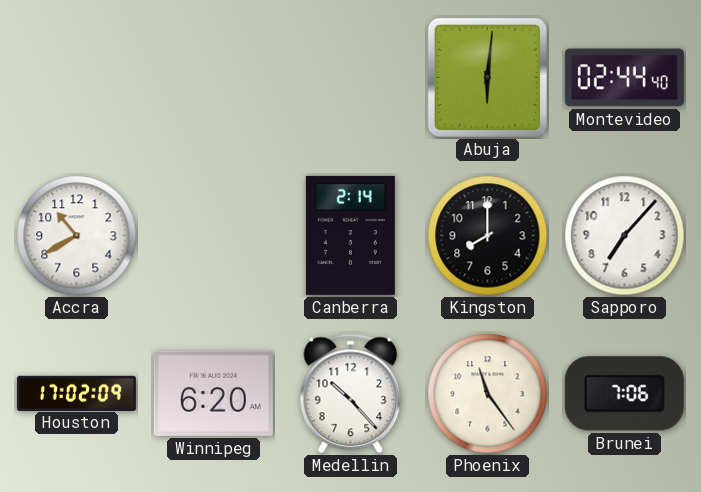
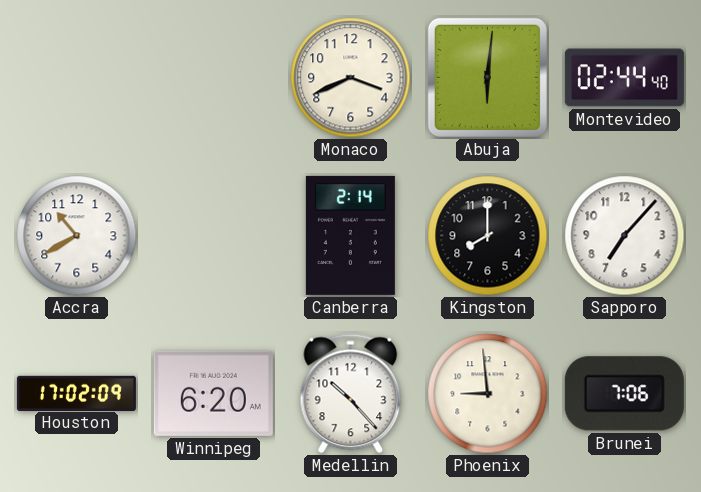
Monaco: none -> 3:41 (351, 78)
Phoenix: 11:24 -> 8:59 (488, 394)
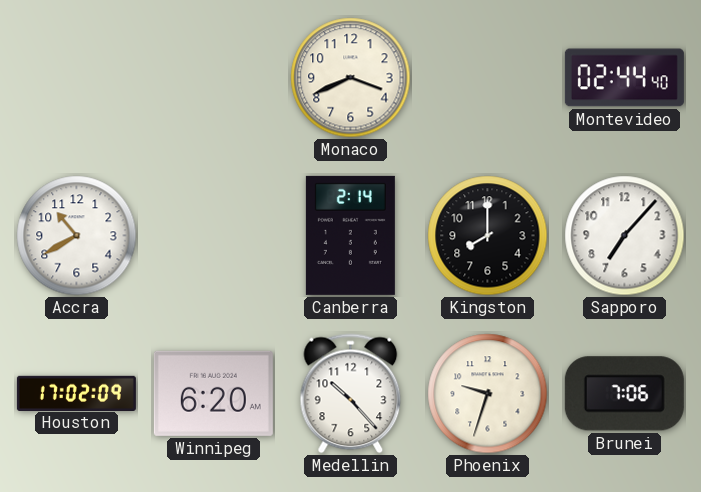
Abuja: 6:01 -> none (487, 77)
Phoenix: 8:59 -> 9:33 (488, 394)
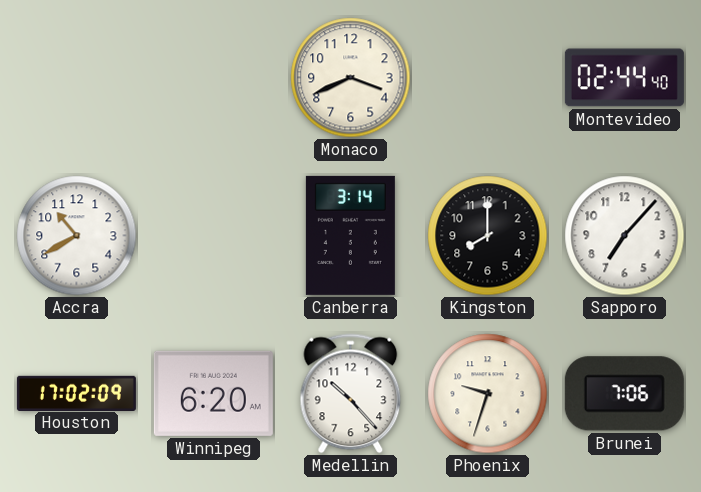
Canberra: 2:14 -> 3:14 (350, 235)
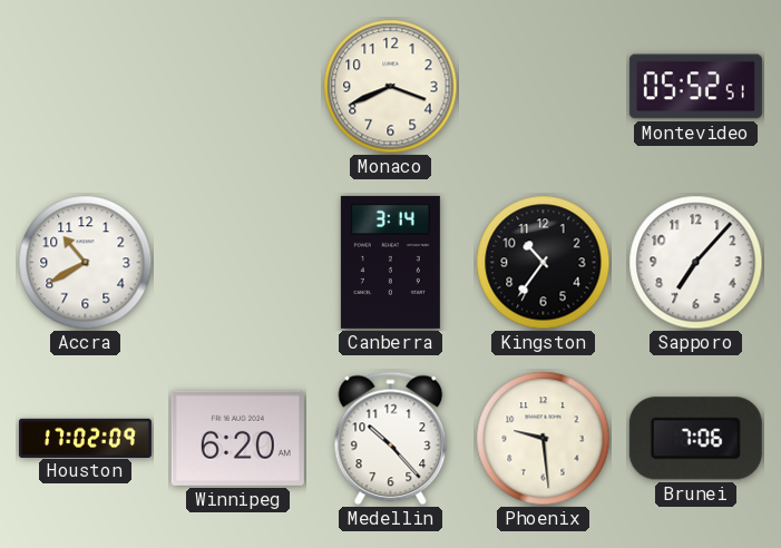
Montevideo: 02:44 -> 05:52 (695, 87)
Kingston: 8:00 -> 10:36 (544, 263)
Phoenix: 9:33 -> 9:29 (544, 439)
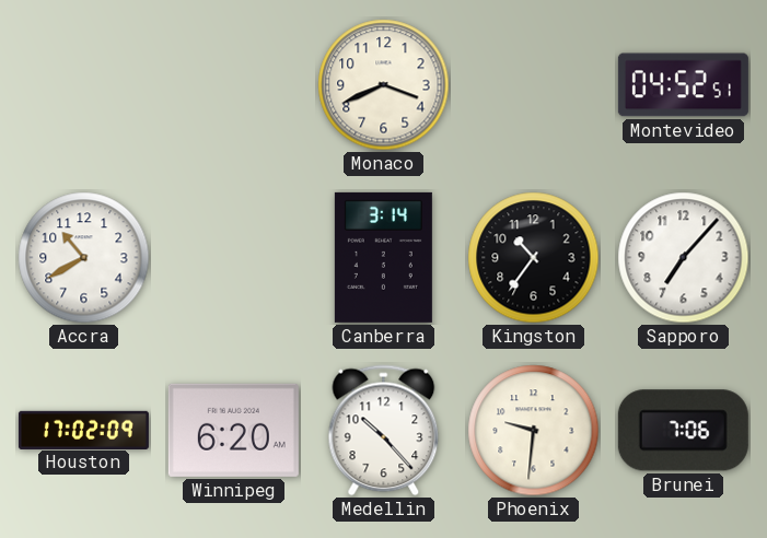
Montevideo: 05:52 -> 04:52 (683, 85)
Phoenix: 9:29 -> 9:31 (534, 431)
